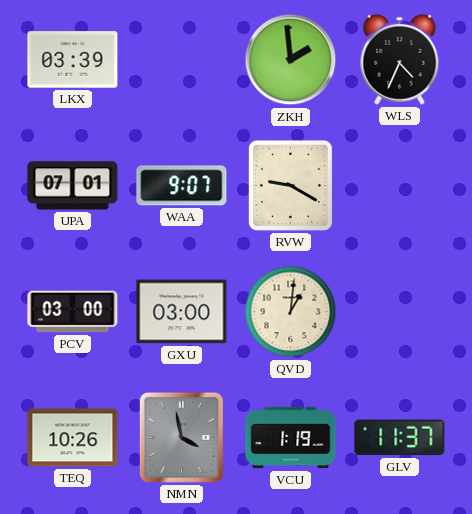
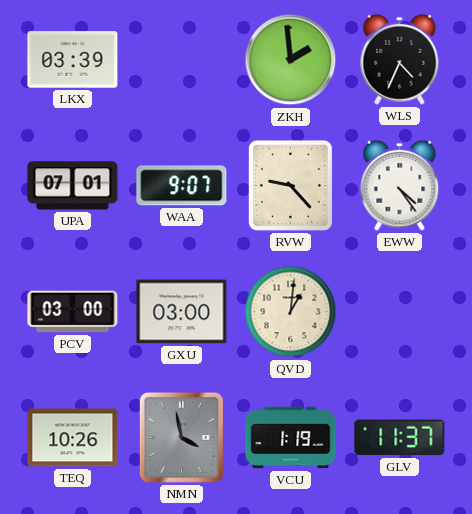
RVW: 9:20 -> 9:23 (290, 185)
EWW: none -> 4:24 (400, 185)
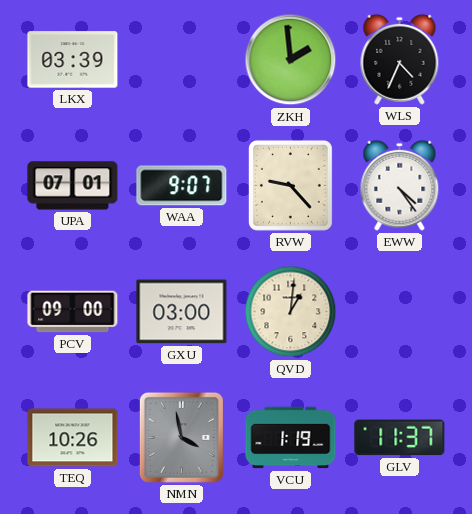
PCV: 03:00 -> 09:00 (73, 312)
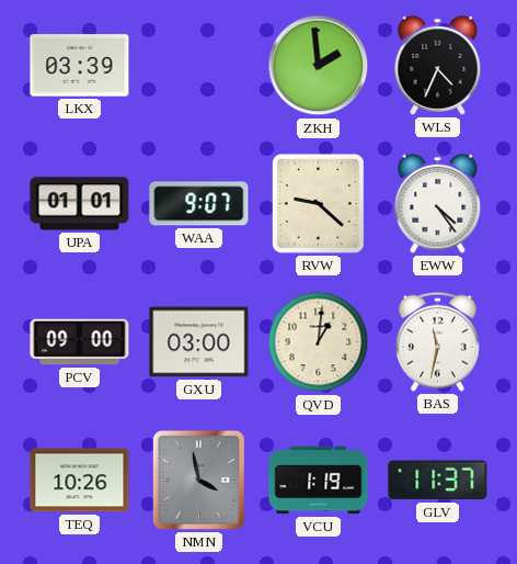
UPA: 07:01 -> 01:01 (80, 204)
RVW: 9:23 -> 9:22 (318, 203)
BAS: none -> 11:32 (438, 341)
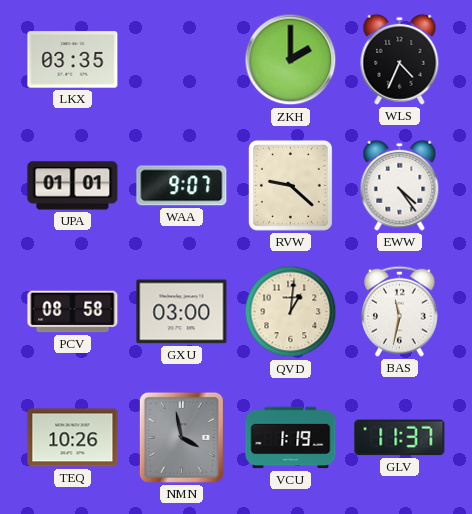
LKX: 03:39 -> 03:35 (73, 60)
ZKH: 1:59 -> 2:00 (291, 60)
PCV: 09:00 -> 08:58 (73, 312)
